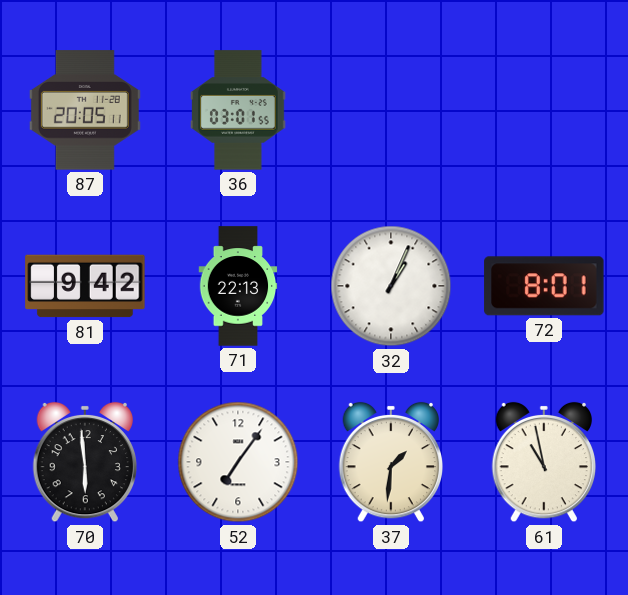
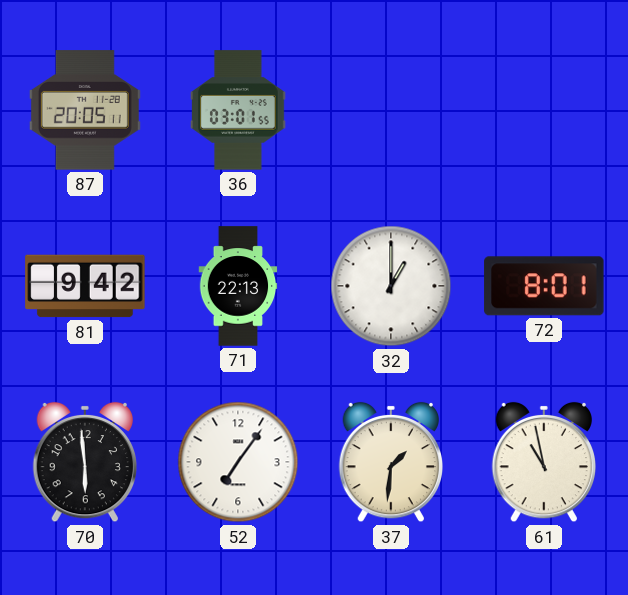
32: 1:04 -> 1:00 (391, 286)
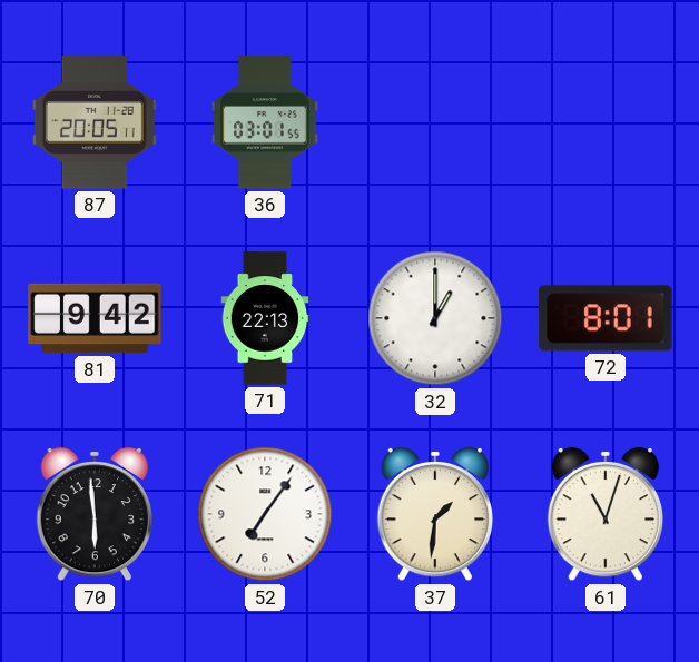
61: 10:58 -> 11:03 (606, 514)
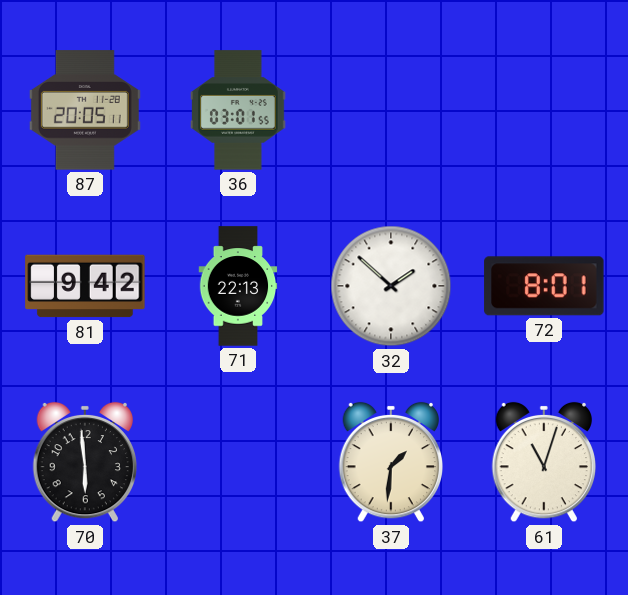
32: 1:00 -> 1:52 (391, 286)
52: 7:06 -> none (265, 514)
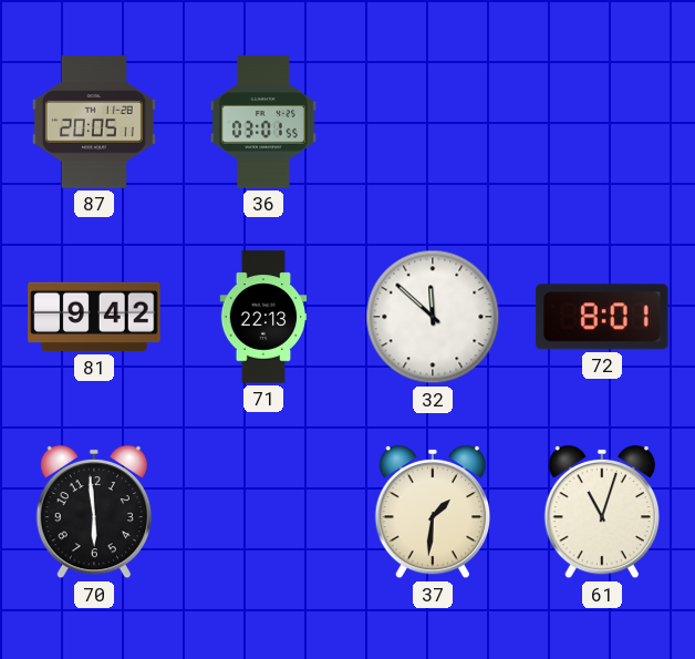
32: 1:52 -> 11:52 (433, 317)
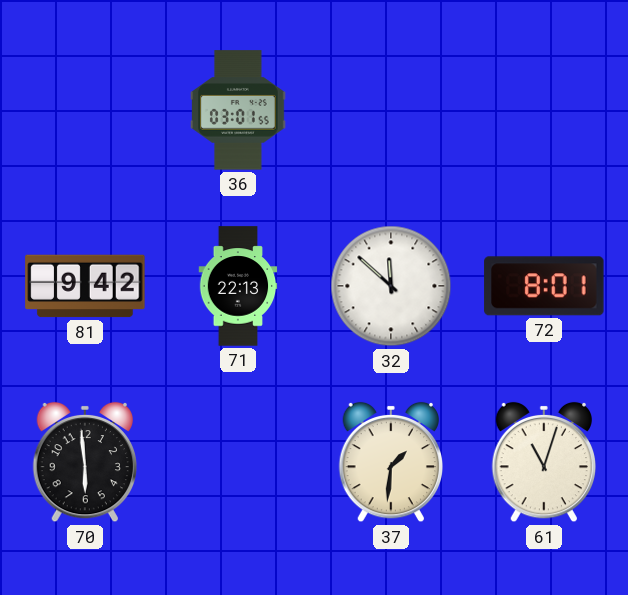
87: 20:05 -> none (94, 122)
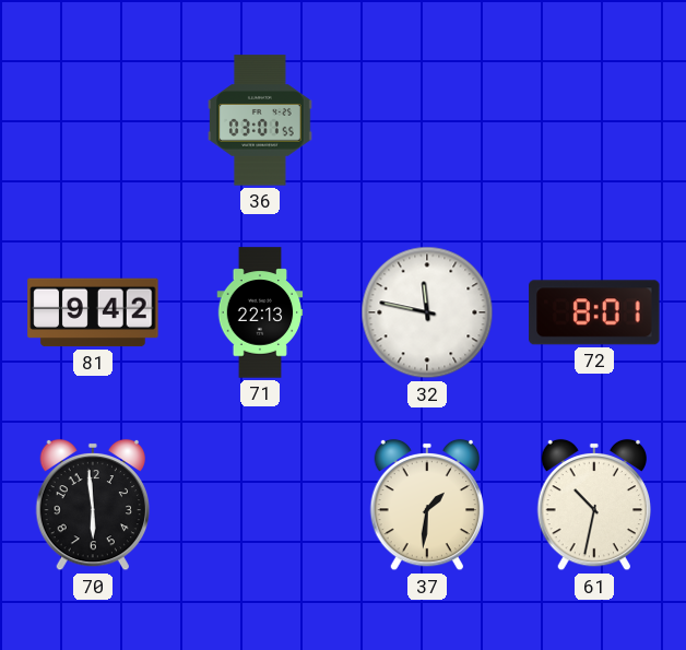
32: 11:52 -> 11:47 (427, 312)
61: 11:03 -> 10:32 (594, 505)
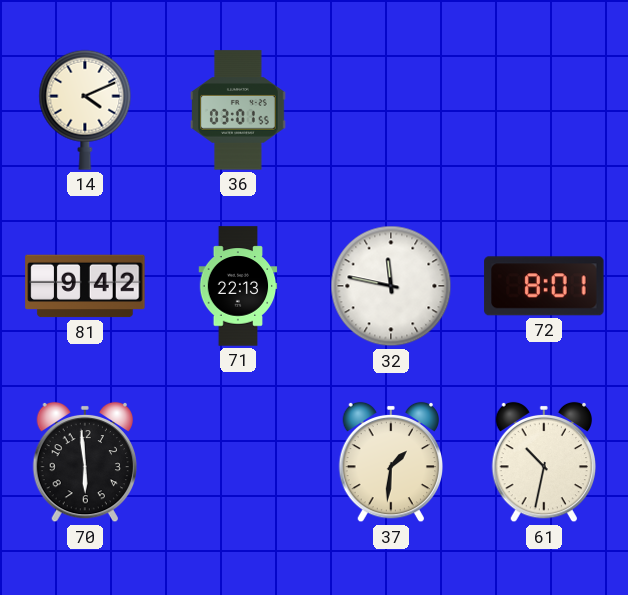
14: none -> 4:11 (85, 110)
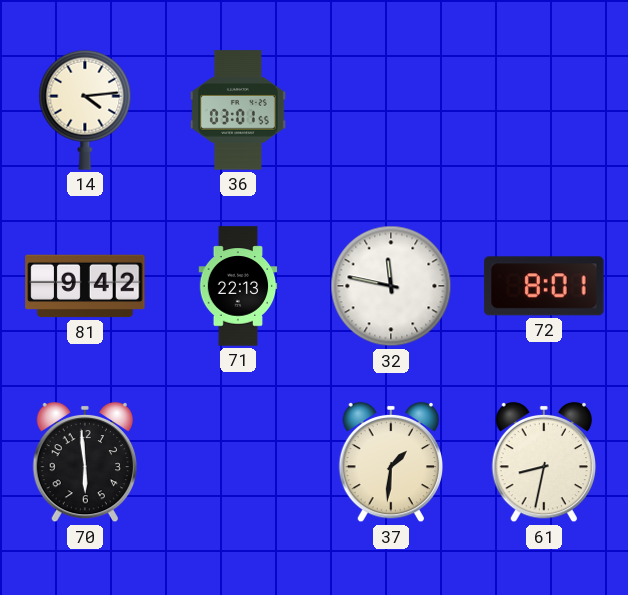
14: 4:11 -> 4:14 (85, 110)
61: 10:32 -> 8:32 (544, 462)
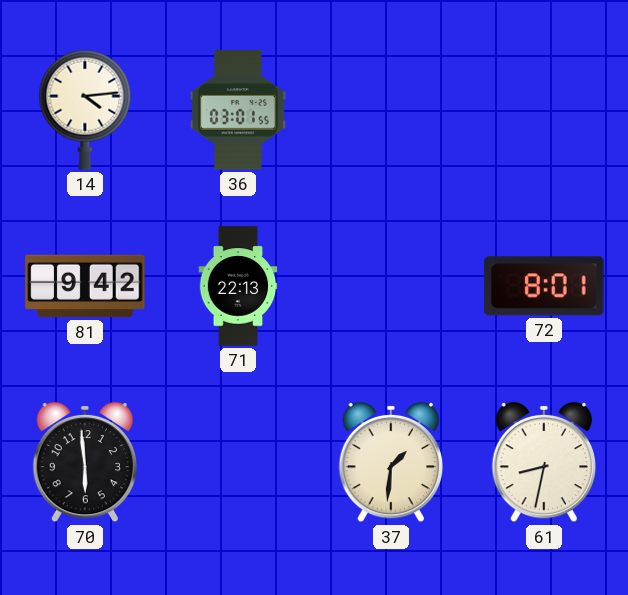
32: 11:47 -> none (391, 286)
